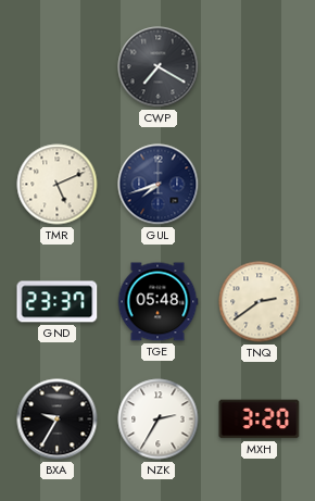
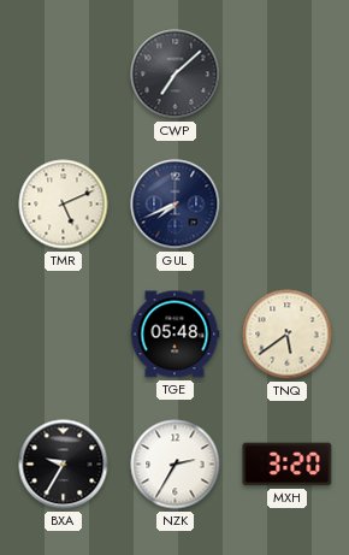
CWP: 7:20 -> 7:08 (176, 75)
GUL: 7:42 -> 7:41 (176, 205)
GND: 23:37 -> none (58, 302)
TNQ: 2:39 -> 5:39 (288, 335)
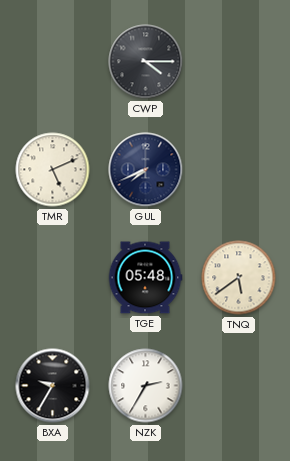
CWP: 7:08 -> 4:15 (146, 62)
MXH: 3:20 -> none (288, 465)
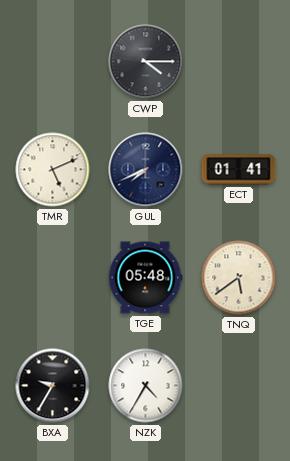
ECT: none -> 01:41 (239, 170)
NZK: 2:35 -> 4:35 (146, 386)
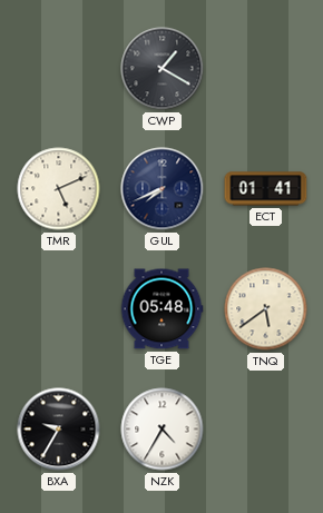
CWP: 4:15 -> 1:20 (163, 69)
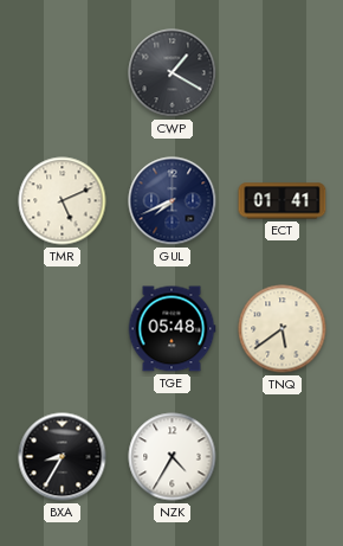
BXA: 9:35 -> 8:35 (63, 457)
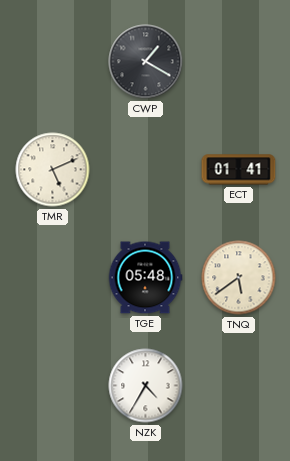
GUL: 7:41 -> none (173, 201)
BXA: 8:35 -> none (63, 457)
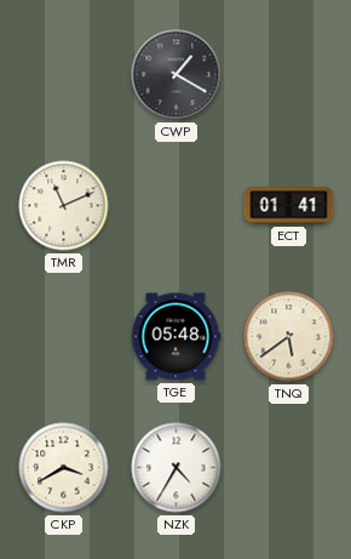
TMR: 5:11 -> 11:11 (64, 206)
CKP: none -> 3:40 (64, 468)
